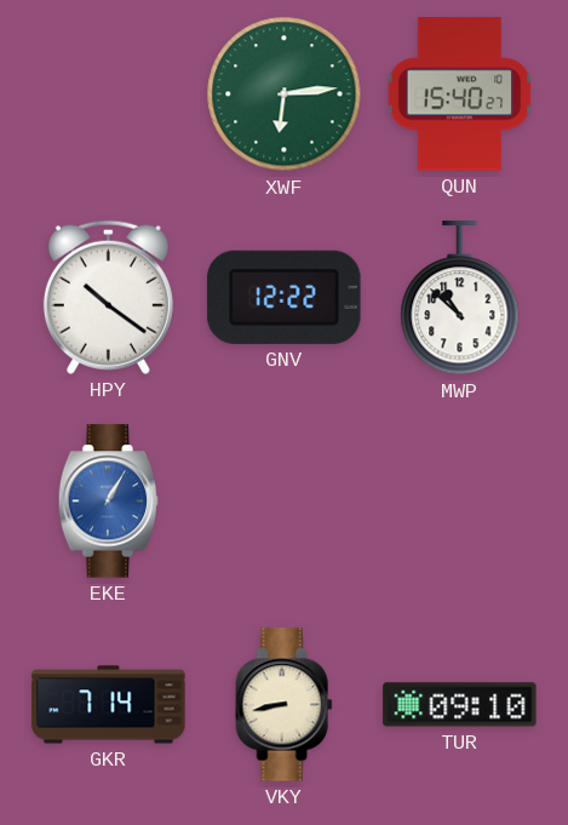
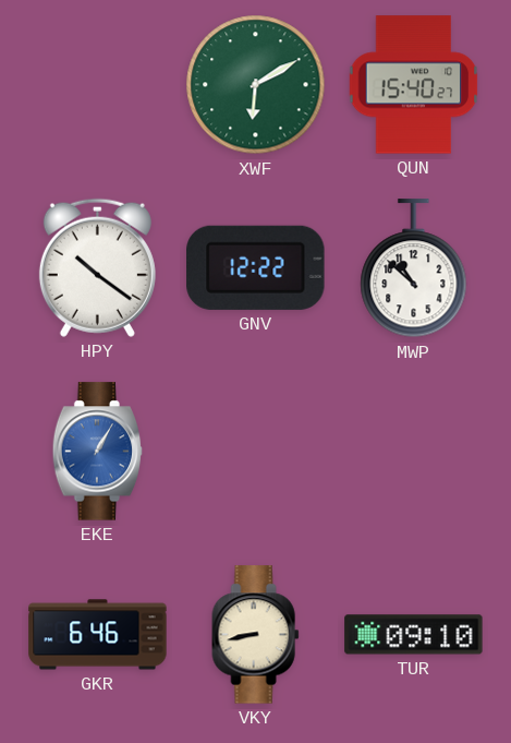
XWF: 6:14 -> 6:10 (256, 85)
GKR: 7:14 -> 6:46 (98, 635)
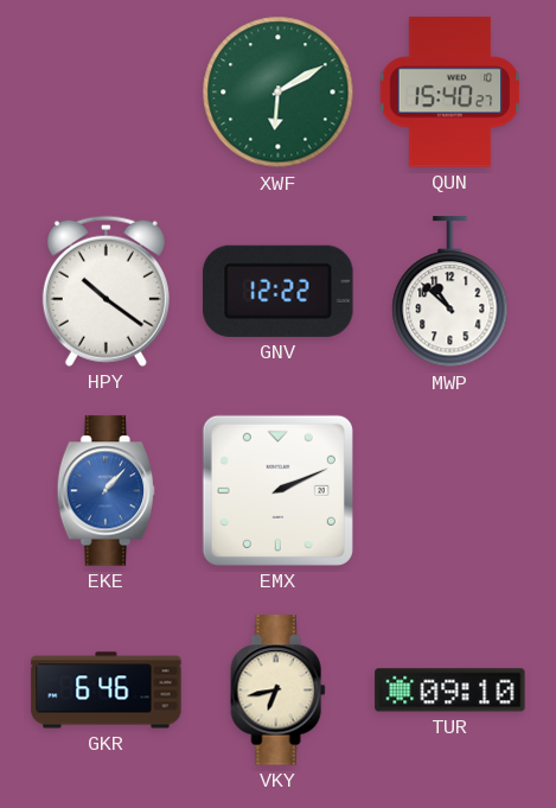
EKE: 1:05 -> 1:07 (107, 491)
EMX: none -> 2:11 (277, 490)
VKY: 8:43 -> 6:43 (279, 691)
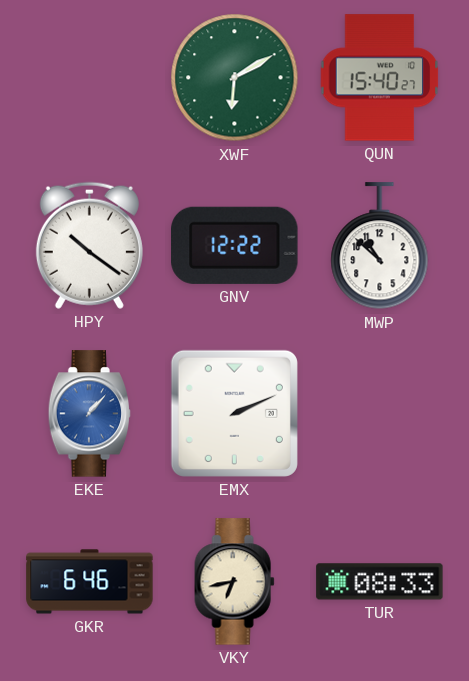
TUR: 09:10 -> 08:33 (380, 582)
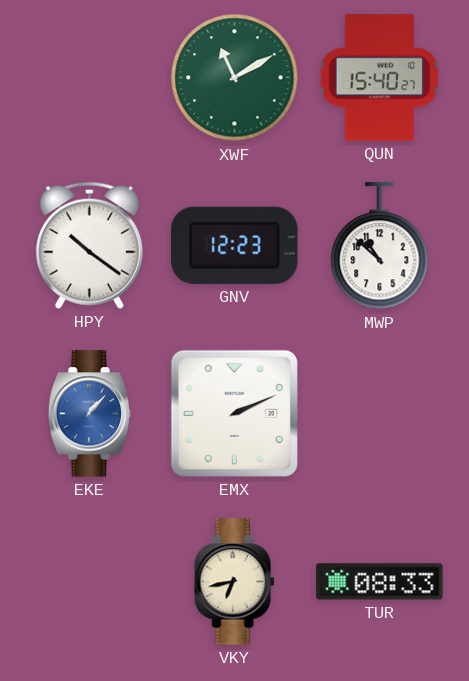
XWF: 6:10 -> 11:10 (235, 78)
GNV: 12:22 -> 12:23 (235, 245)
GKR: 6:46 -> none (90, 582)
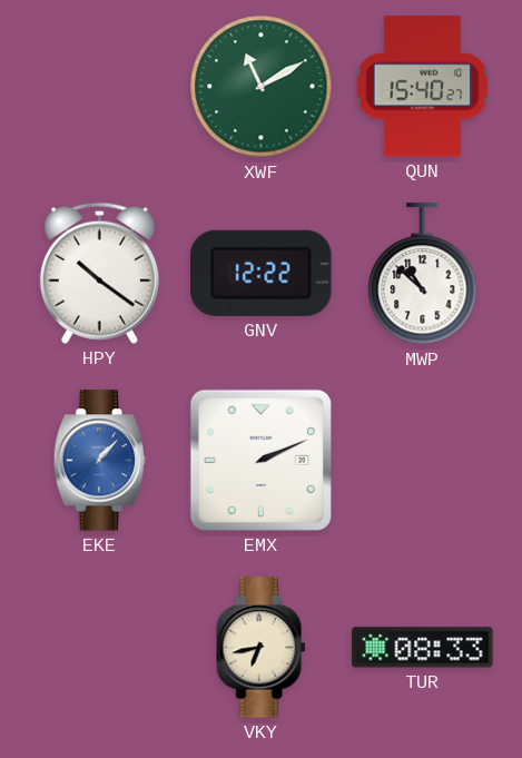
GNV: 12:23 -> 12:22 (262, 273)
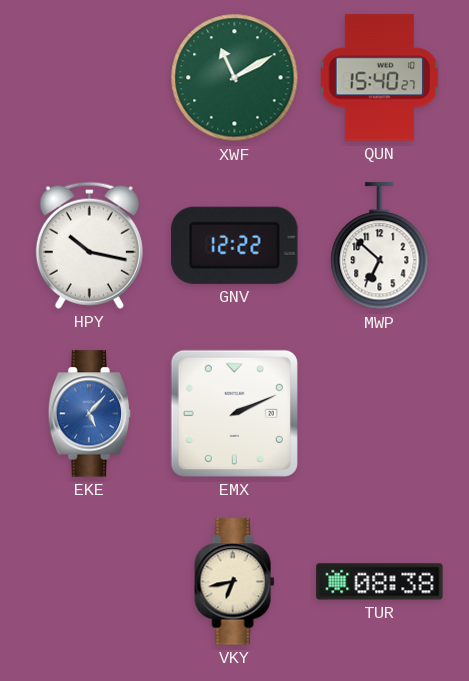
HPY: 10:21 -> 10:17 (89, 245)
MWP: 10:52 -> 6:52 (380, 246)
EKE: 1:07 -> 5:07 (90, 414)
TUR: 08:33 -> 08:38 (380, 582)
